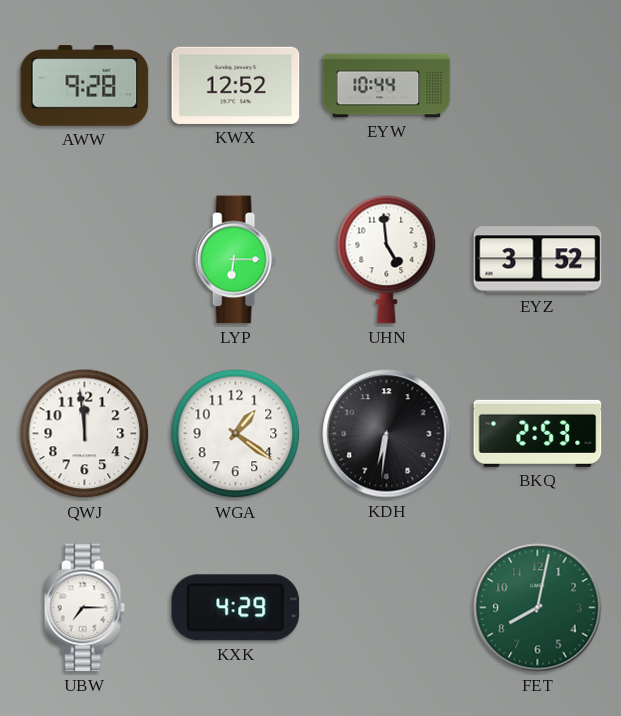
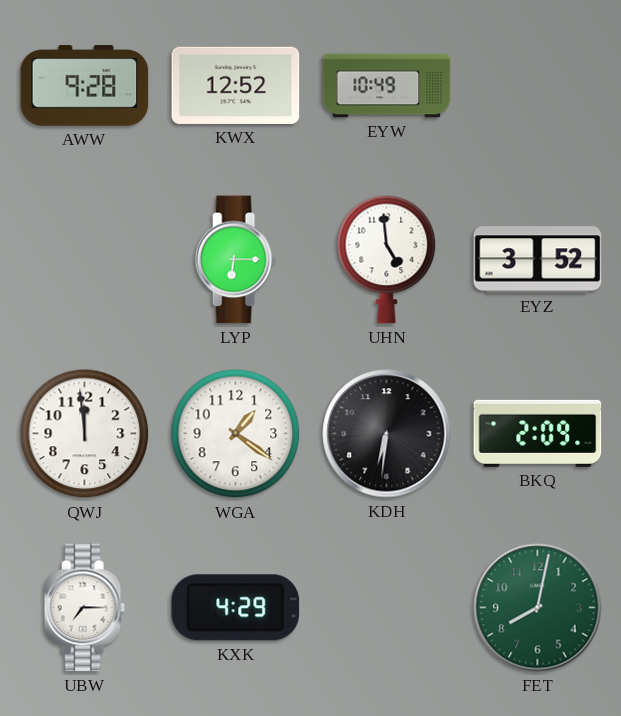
EYW: 10:44 -> 10:49 (387, 86)
BKQ: 2:53 -> 2:09 (538, 433)
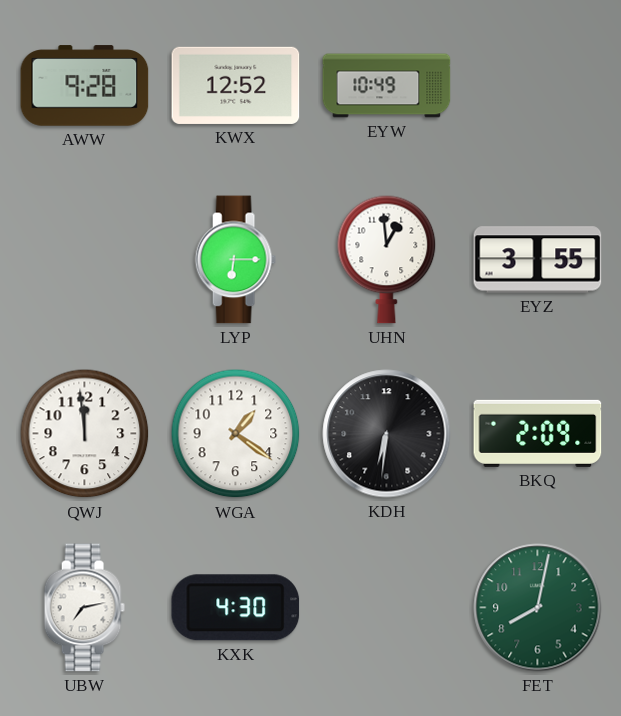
UHN: 4:59 -> 12:59 (387, 259)
EYZ: 3:52 -> 3:55 (538, 260)
UBW: 7:15 -> 7:13 (84, 608)
KXK: 4:29 -> 4:30 (236, 608)
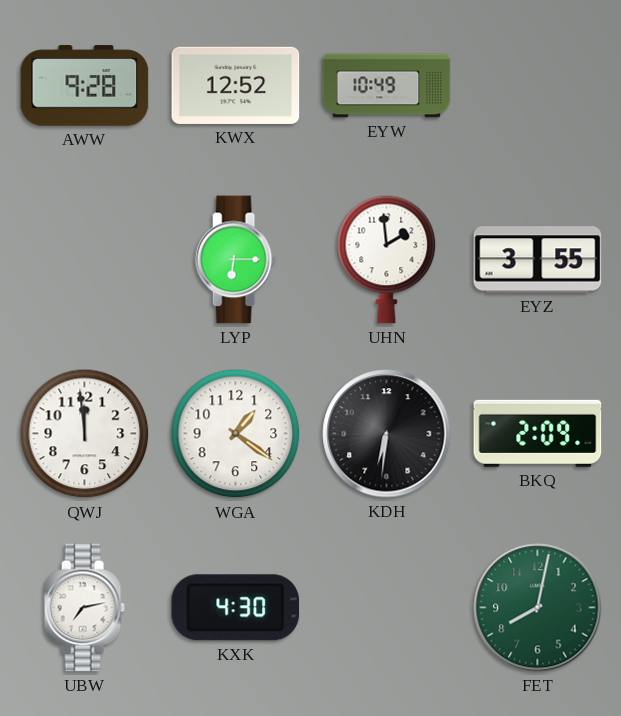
UHN: 12:59 -> 1:59 (387, 259)
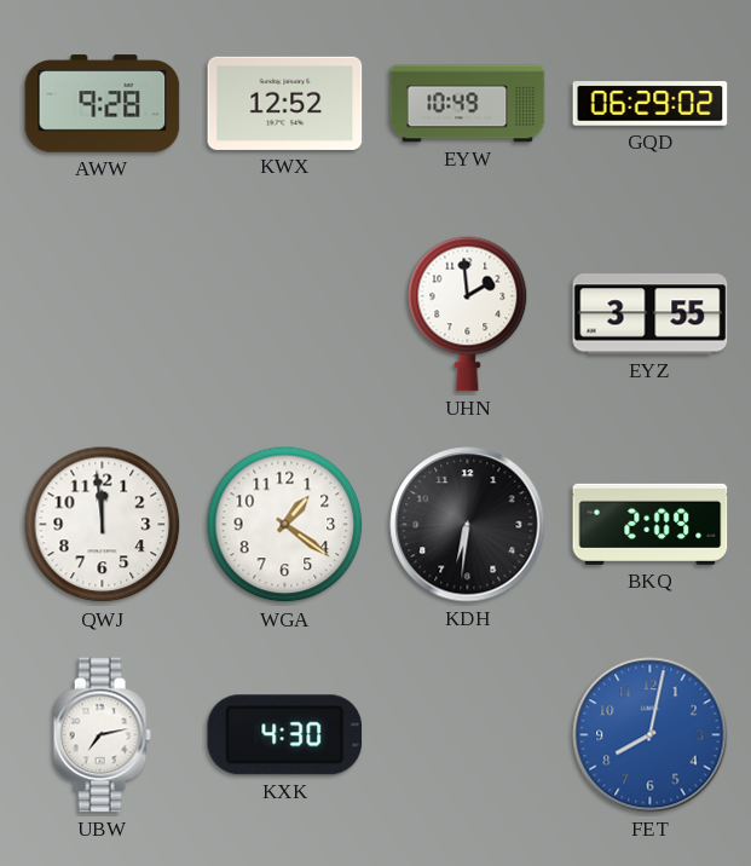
GQD: none -> 06:29 (651, 104)
LYP: 6:15 -> none (235, 260)
FET dial: green -> blue (651, 735)
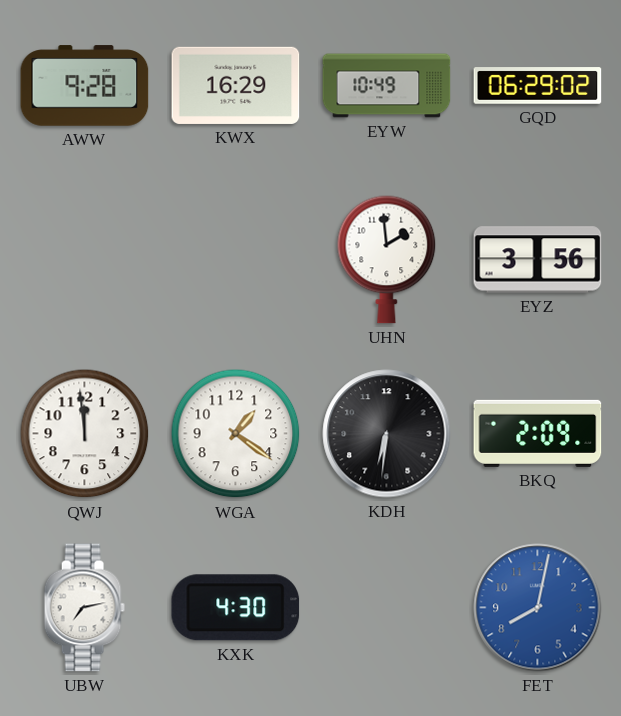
KWX: 12:52 -> 16:29 (236, 85)
EYZ: 3:55 -> 3:56 (538, 260)
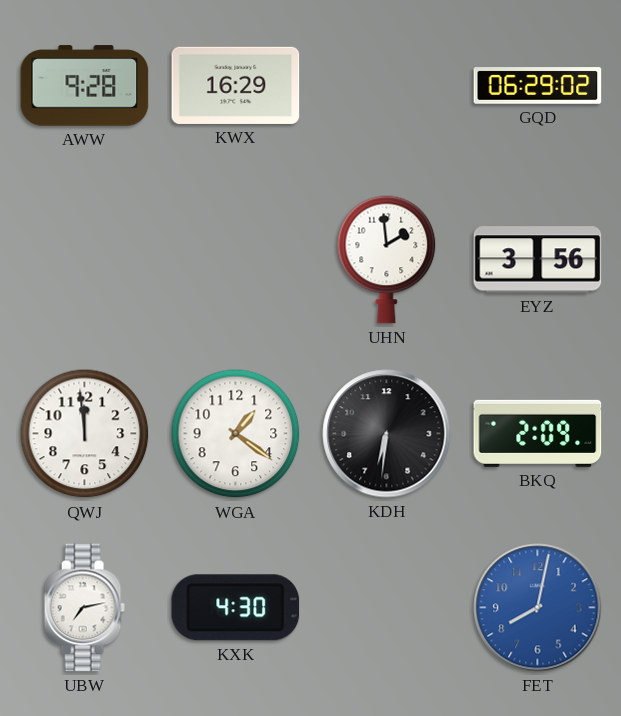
EYW: 10:49 -> none (387, 86)
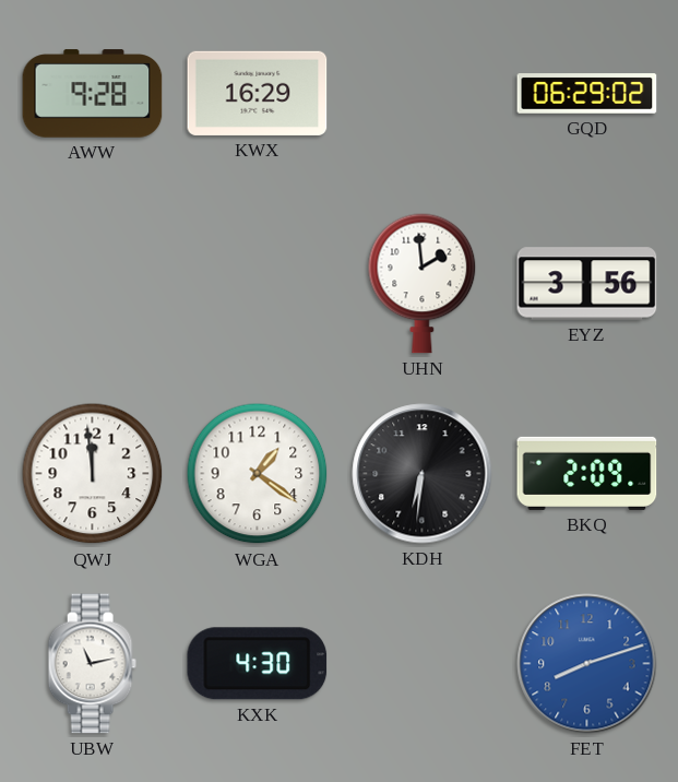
UBW: 7:13 -> 11:13 (92, 664)
FET: 8:02 -> 8:12 (587, 664)
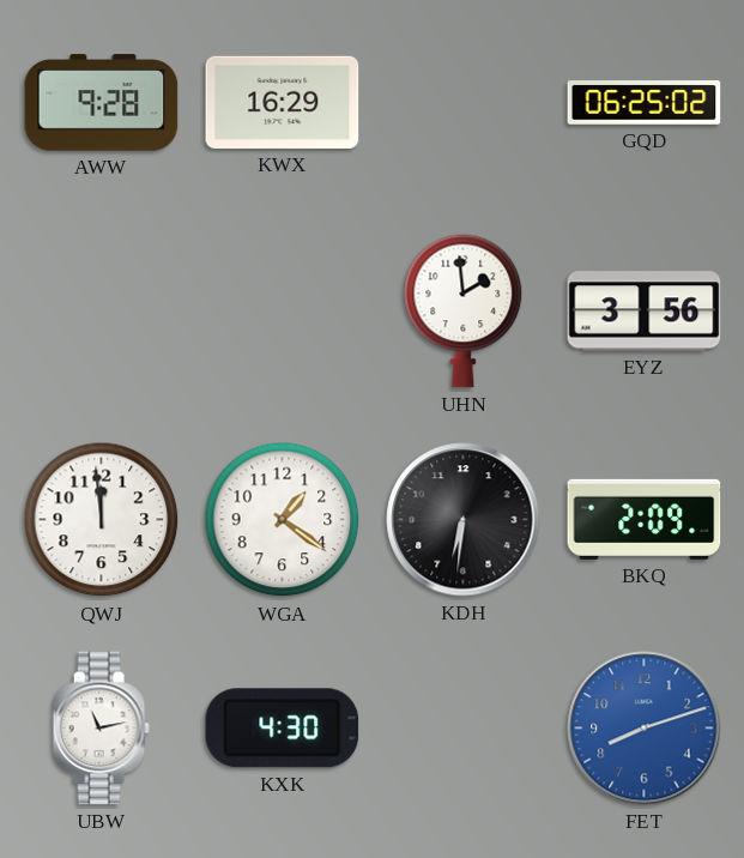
GQD: 06:29 -> 06:25 (645, 103)
